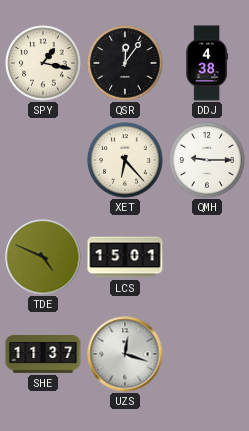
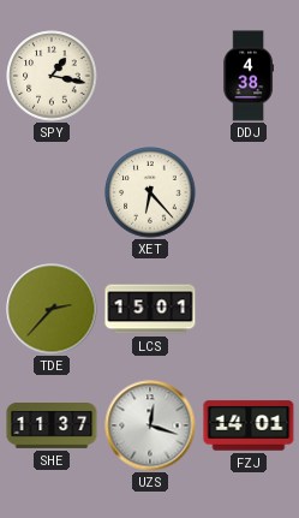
QSR: 12:06 -> none (125, 63)
QMH: 9:15 -> none (207, 160)
TDE: 4:49 -> 2:37 (52, 309)
FZJ: none -> 14:01 (249, 425)
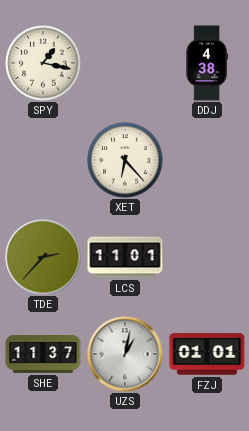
LCS: 15:01 -> 11:01 (125, 257)
UZS: 12:18 -> 1:02 (125, 354)
FZJ: 14:01 -> 01:01 (207, 354)
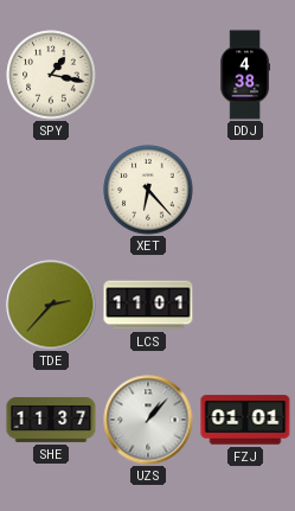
UZS: 1:02 -> 1:07 (148, 420)
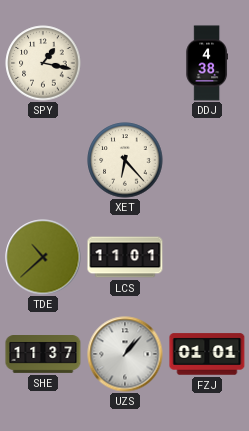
TDE: 2:37 -> 10:38 (43, 257)
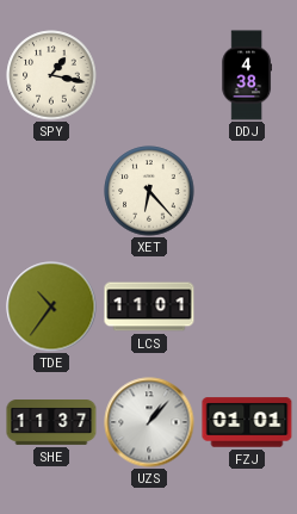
TDE: 10:38 -> 10:36 (51, 306)
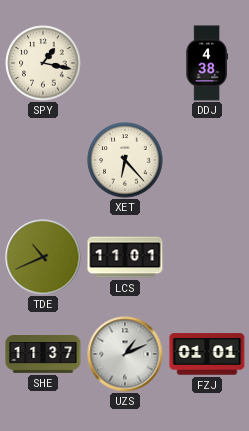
TDE: 10:36 -> 10:41 (43, 257)
UZS: 1:07 -> 1:11 (125, 354)
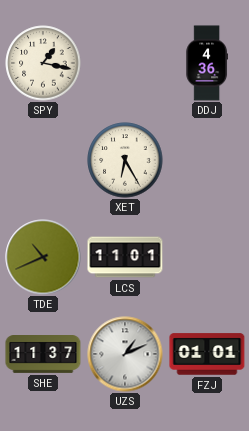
DDJ: 4:38 -> 4:36 (206, 63)
XET: 6:23 -> 6:25 (125, 160)
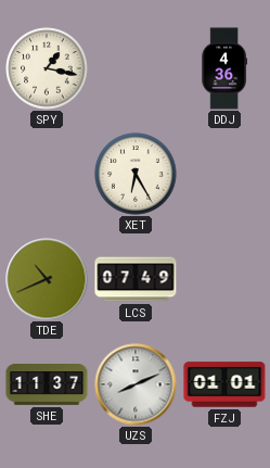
LCS: 11:01 -> 07:49 (136, 279)
UZS: 1:11 -> 8:11 (136, 384)
